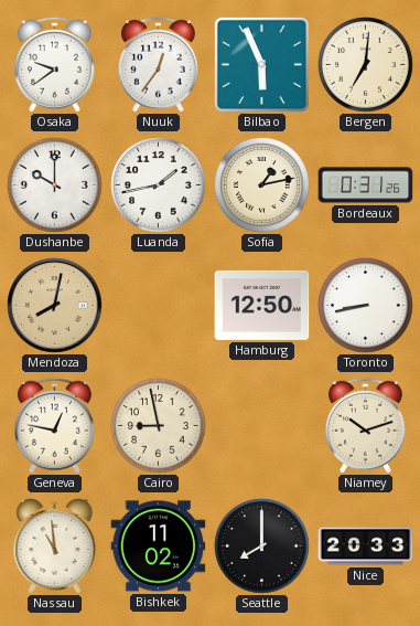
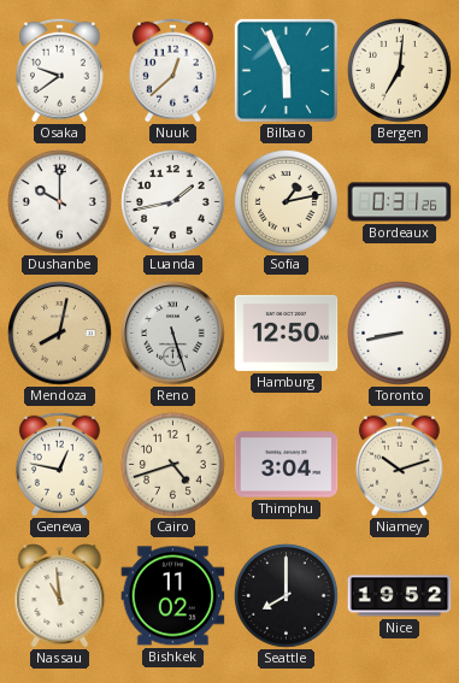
Nuuk: 12:36 -> 12:38 (172, 70)
Reno: none -> 5:27 (173, 334)
Cairo: 8:58 -> 4:42 (173, 465)
Thimphu: none -> 3:04 (287, 465)
Nice: 20:33 -> 19:52 (400, 596)
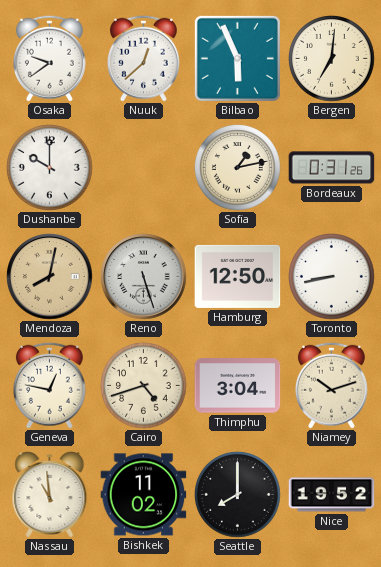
Luanda: 1:43 -> none (173, 202)
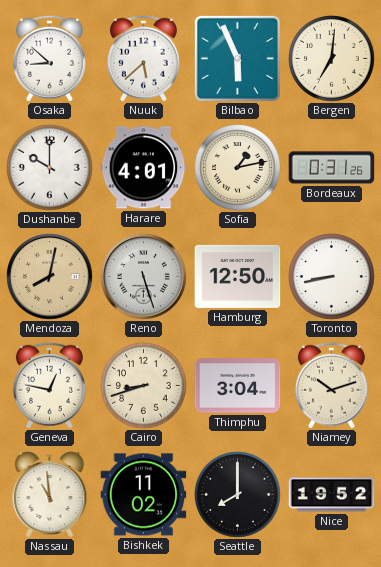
Osaka: 9:39 -> 8:52 (49, 58)
Nuuk: 12:38 -> 5:38 (143, 58)
Harare: none -> 4:01 (144, 168)
Cairo: 4:42 -> 8:42 (144, 386)
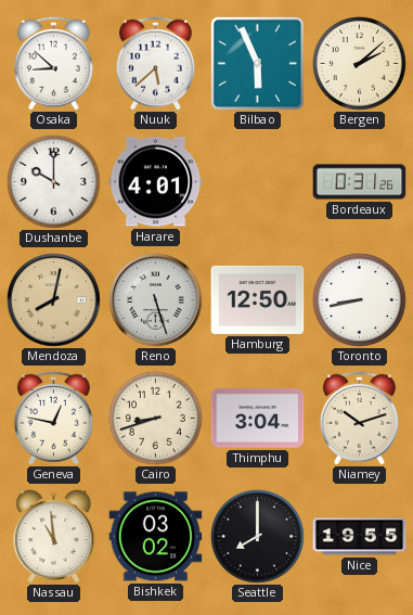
Bergen: 7:01 -> 2:08 (360, 64)
Sofia: 1:13 -> none (238, 168)
Bishkek: 11:02 -> 03:02 (156, 537)
Nice: 19:52 -> 19:55 (360, 537)
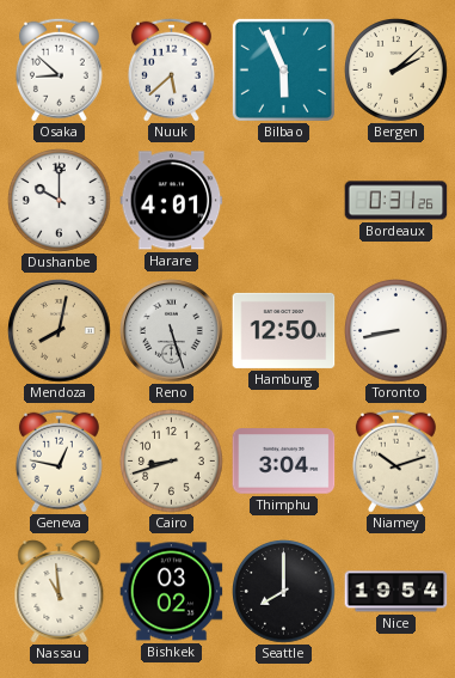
Nice: 19:55 -> 19:54 (396, 592)
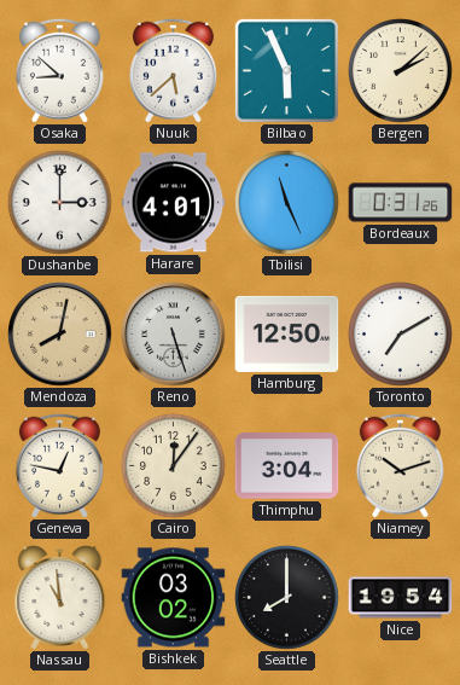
Dushanbe: 10:00 -> 3:00 (60, 203)
Tbilisi: none -> 11:26 (287, 203)
Toronto: 8:43 -> 7:10 (401, 335)
Cairo: 8:42 -> 12:06 (174, 466)
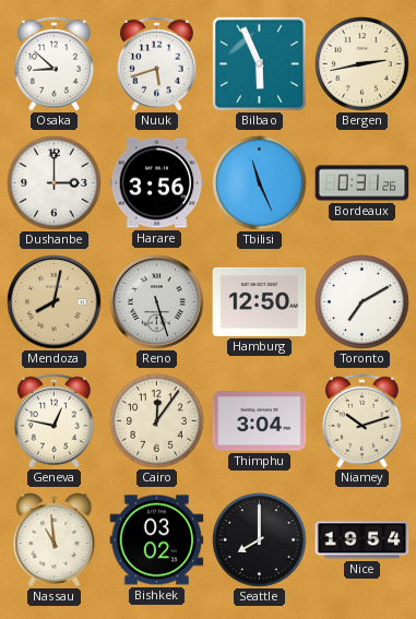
Nuuk: 5:38 -> 5:42 (156, 63)
Bergen: 2:08 -> 2:43 (362, 64)
Harare: 4:01 -> 3:56 (157, 183)
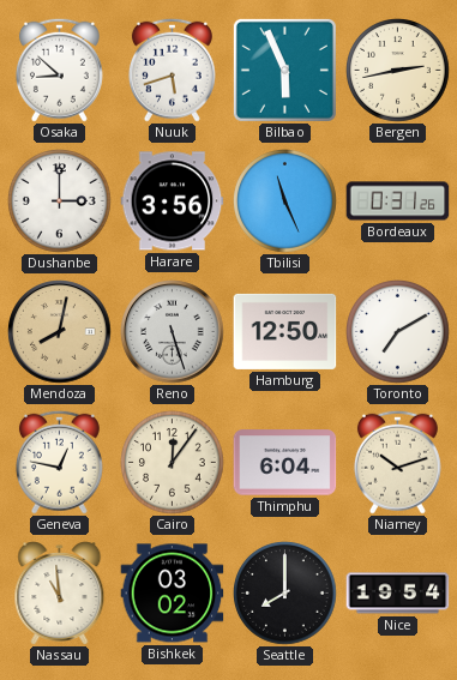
Thimphu: 3:04 -> 6:04 (285, 463)
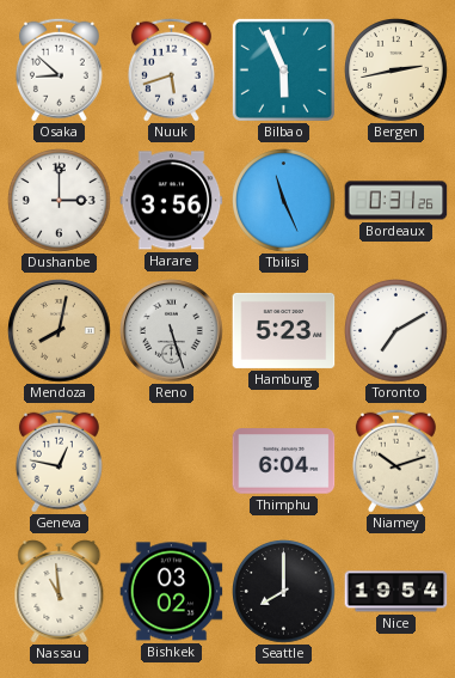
Hamburg: 12:50 -> 5:23 (284, 330)
Cairo: 12:06 -> none (173, 463)
